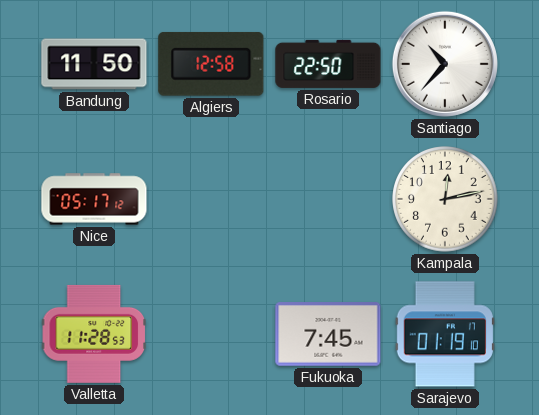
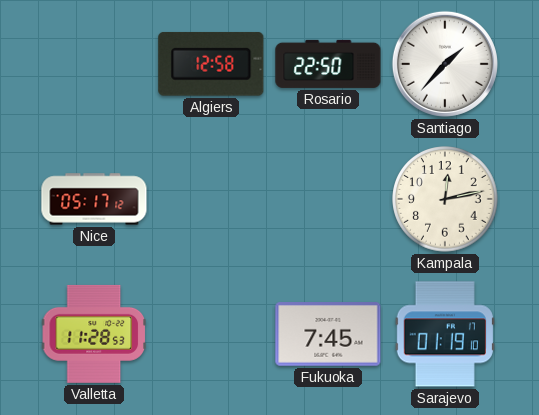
Bandung: 11:50 -> none (94, 64)
Santiago: 10:37 -> 1:37 (445, 64)
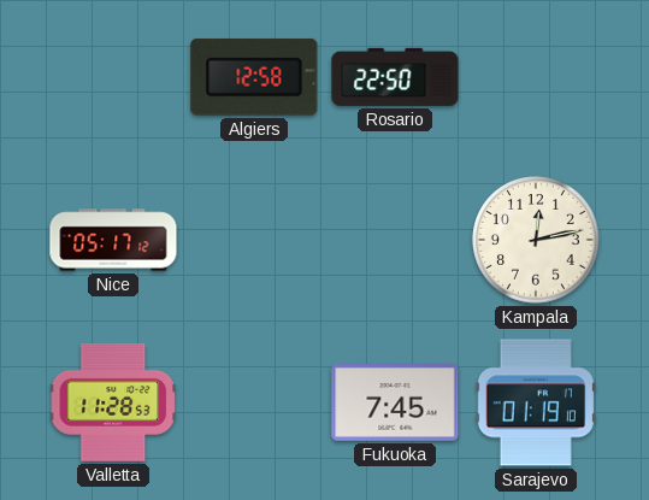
Santiago: 1:37 -> none (445, 64)
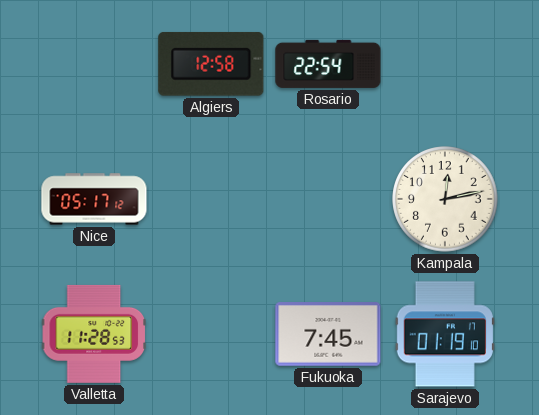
Rosario: 22:50 -> 22:54 (328, 64)
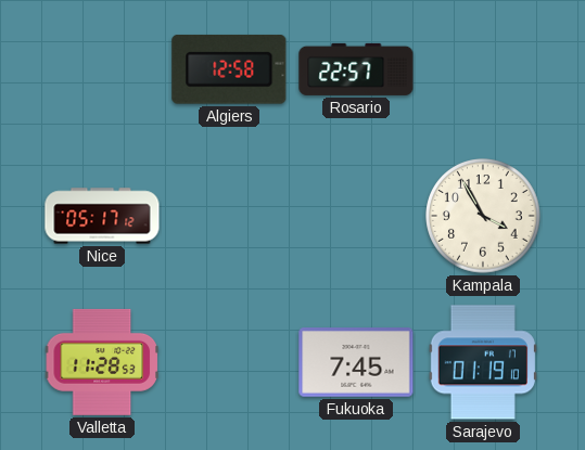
Rosario: 22:54 -> 22:57 (356, 69)
Kampala: 12:13 -> 3:55 (483, 216)
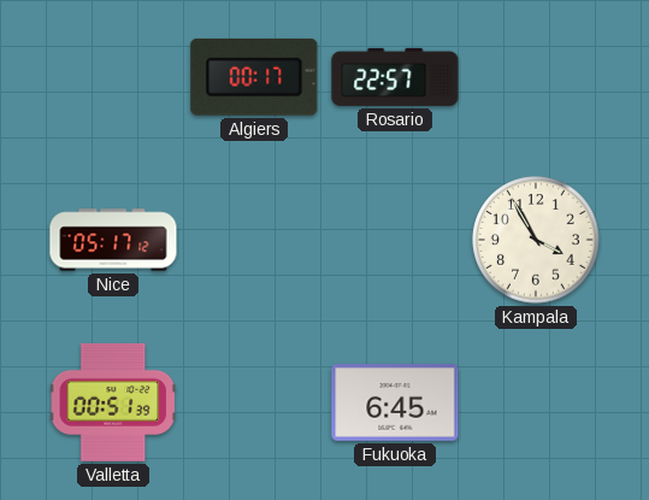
Algiers: 12:58 -> 00:17 (254, 77)
Valletta: 11:28 -> 00:51 (112, 402)
Fukuoka: 7:45 -> 6:45 (395, 402)
Sarajevo: 01:19 -> none (483, 362)
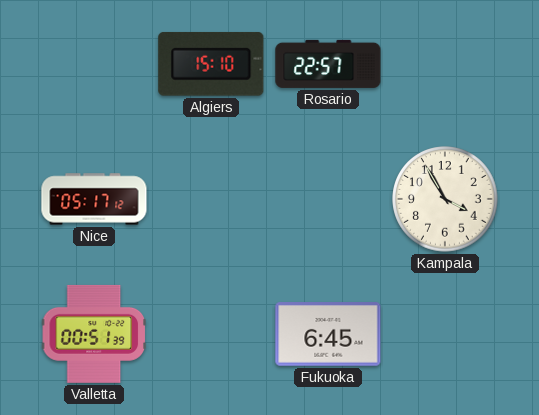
Algiers: 00:17 -> 15:10 (211, 64)
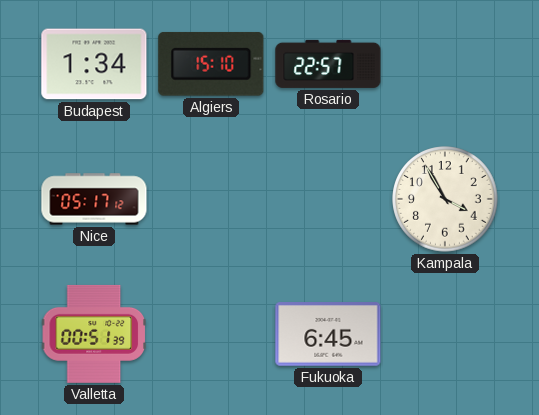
Budapest: none -> 1:34 (94, 64)
